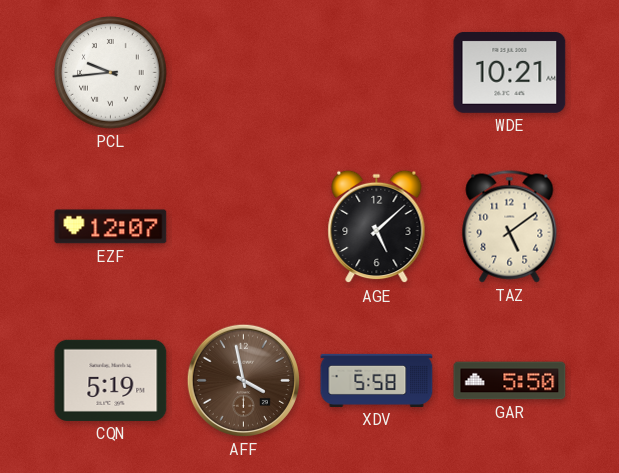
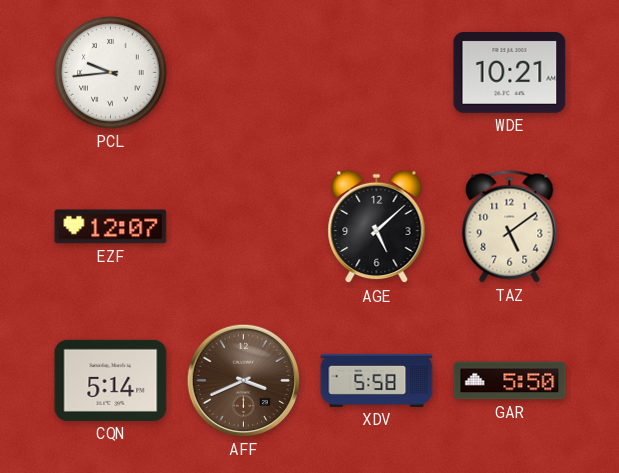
CQN: 5:19 -> 5:14 (111, 380)
AFF: 3:58 -> 3:41 (243, 380)
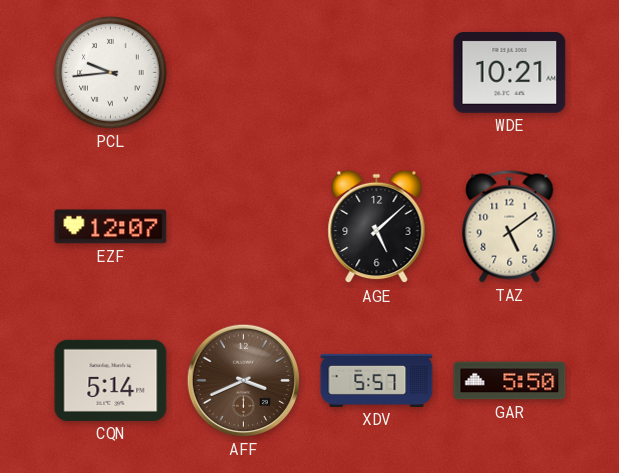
XDV: 5:58 -> 5:57 (377, 380)
